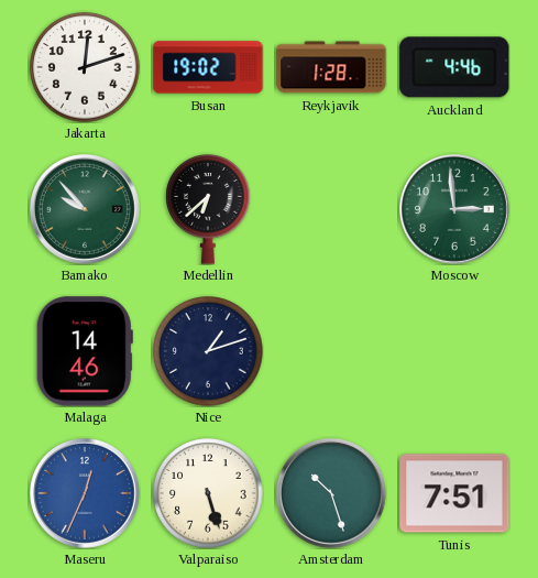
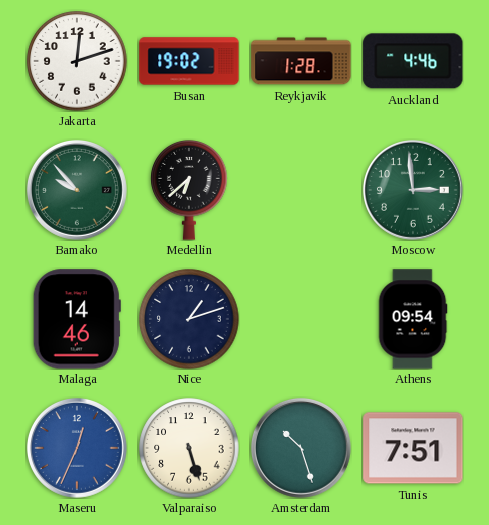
Athens: none -> 09:54 (413, 319)
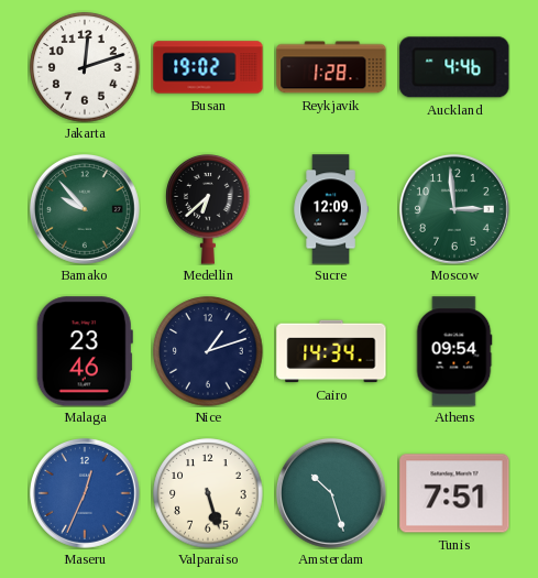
Sucre: none -> 12:09 (331, 209)
Malaga: 14:46 -> 23:46 (85, 351)
Cairo: none -> 14:34 (331, 351)
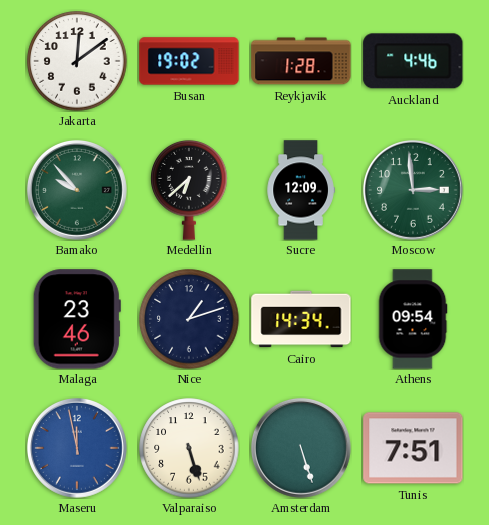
Jakarta: 12:12 -> 12:09 (77, 61)
Maseru: 12:34 -> 11:58 (77, 448)
Amsterdam: 10:27 -> 5:27 (301, 448)
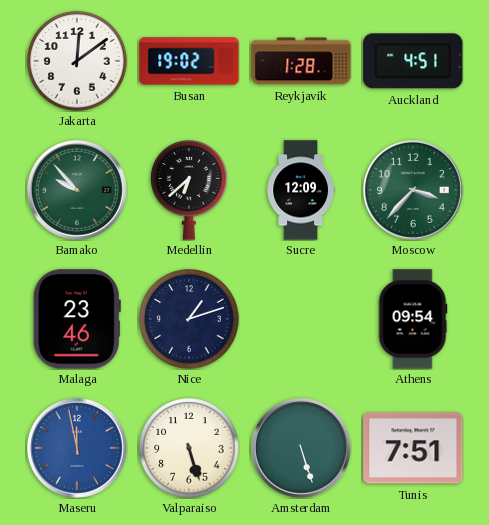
Auckland: 4:46 -> 4:51 (413, 61)
Moscow: 2:59 -> 3:37 (413, 190)
Cairo: 14:34 -> none (301, 319)
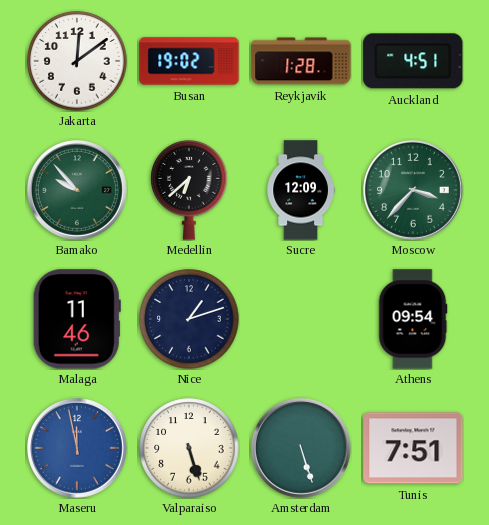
Malaga: 23:46 -> 11:46 (77, 319)
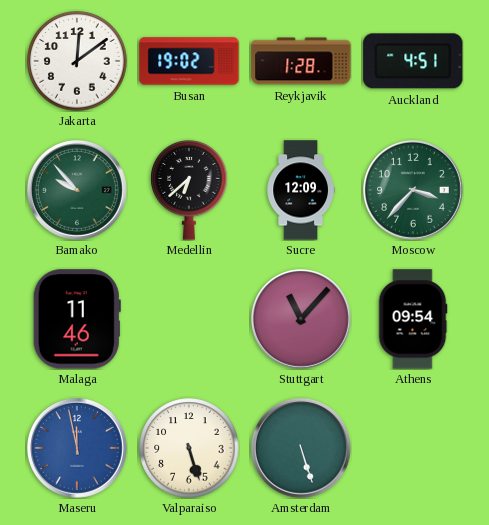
Nice: 1:12 -> none (189, 319)
Stuttgart: none -> 11:07 (301, 319)
Tunis: 7:51 -> none (413, 448)
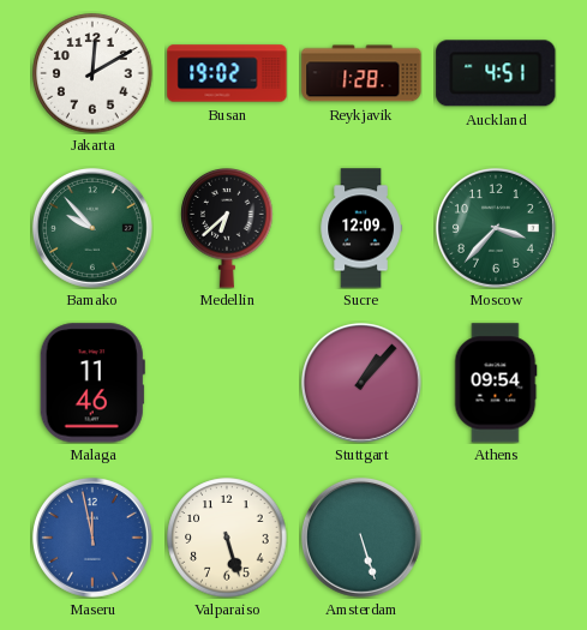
Jakarta: 12:09 -> 12:10 (92, 73)
Stuttgart: 11:07 -> 1:07 (361, 383)
